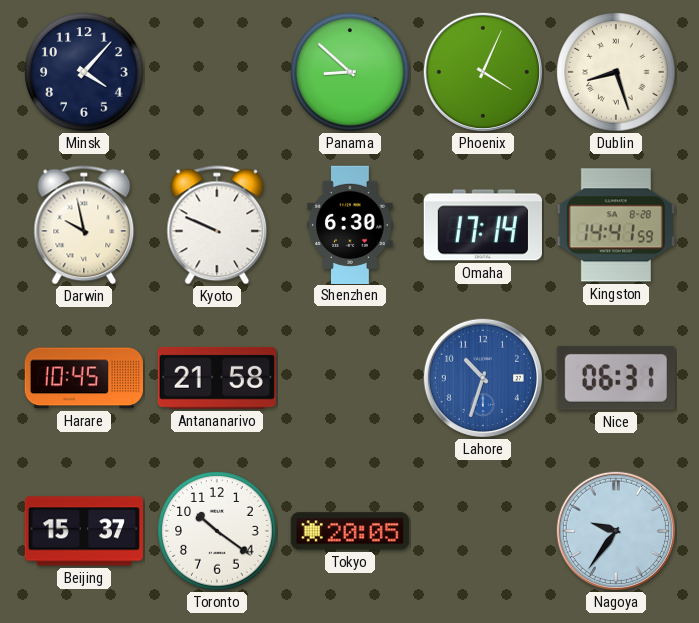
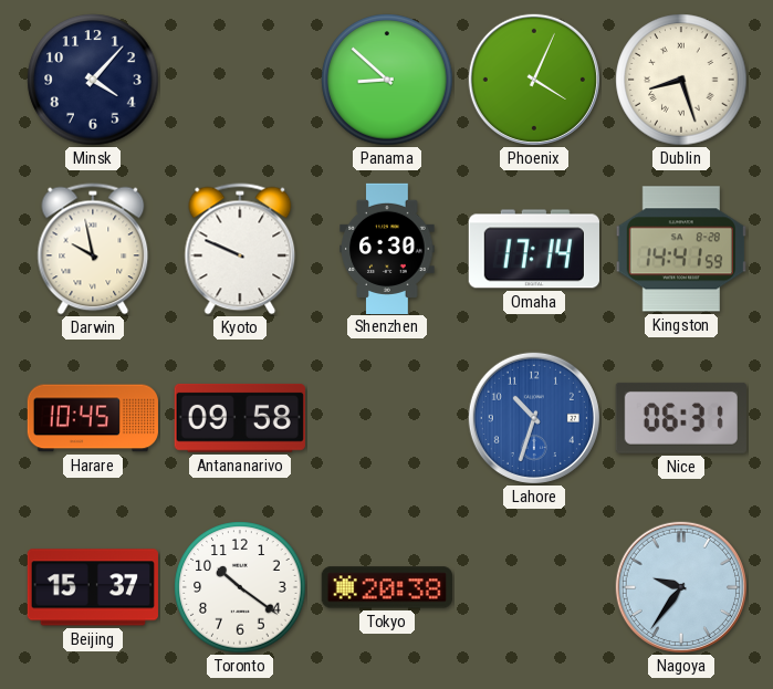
Antananarivo: 21:58 -> 09:58 (240, 418)
Tokyo: 20:05 -> 20:38 (387, 587)
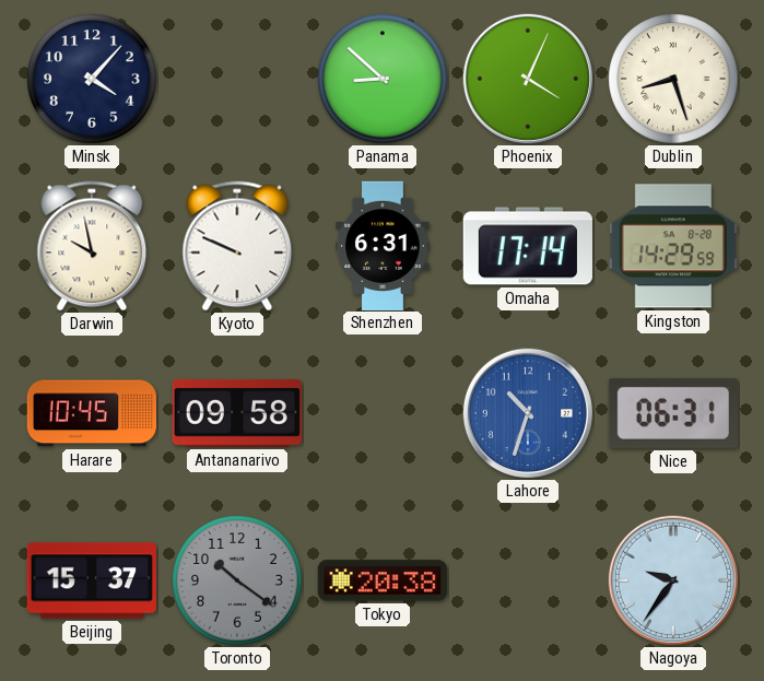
Shenzhen: 6:30 -> 6:31 (383, 245)
Kingston: 14:41 -> 14:29 (673, 246)
Toronto dial: white -> grey (237, 580)
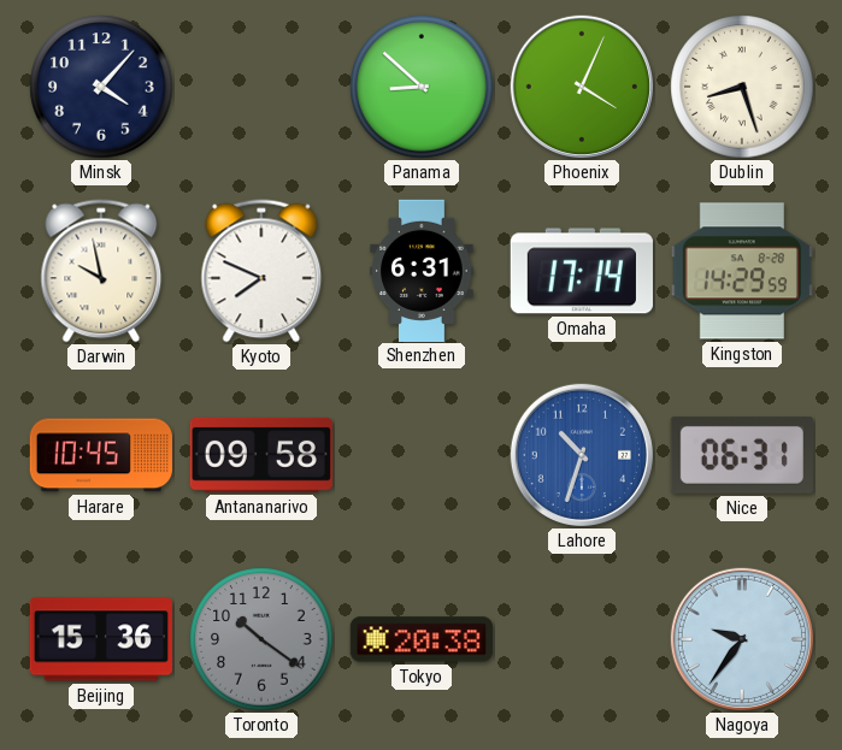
Kyoto: 9:49 -> 7:49 (261, 271)
Beijing: 15:37 -> 15:36 (101, 639)
